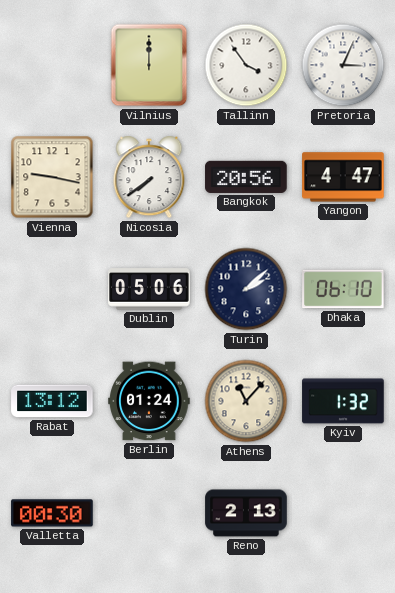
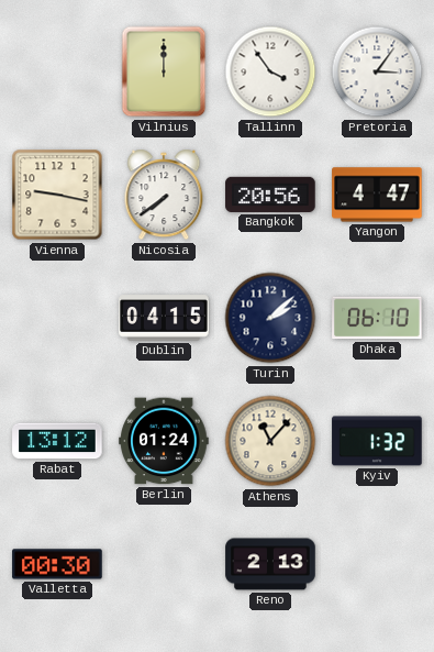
Pretoria: 3:04 -> 3:06 (377, 71)
Dublin: 05:06 -> 04:15 (164, 318)
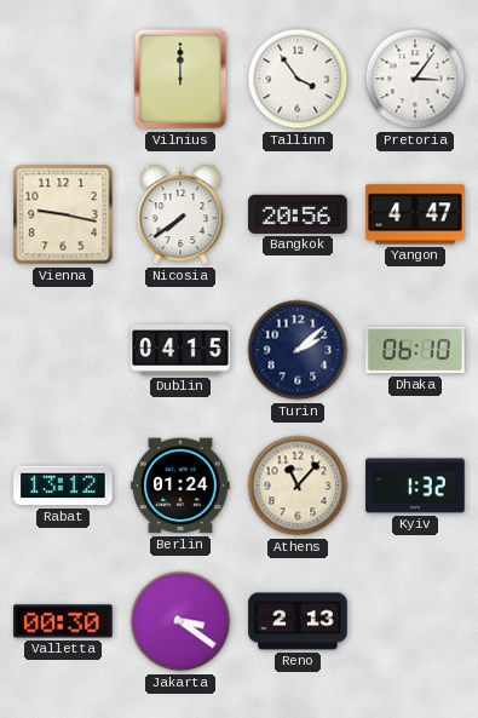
Jakarta: none -> 3:21 (180, 621)
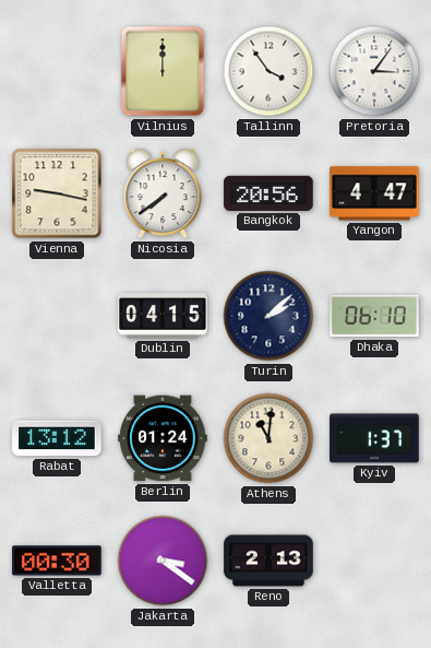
Athens: 11:07 -> 11:01 (268, 438)
Kyiv: 1:32 -> 1:37 (374, 438)
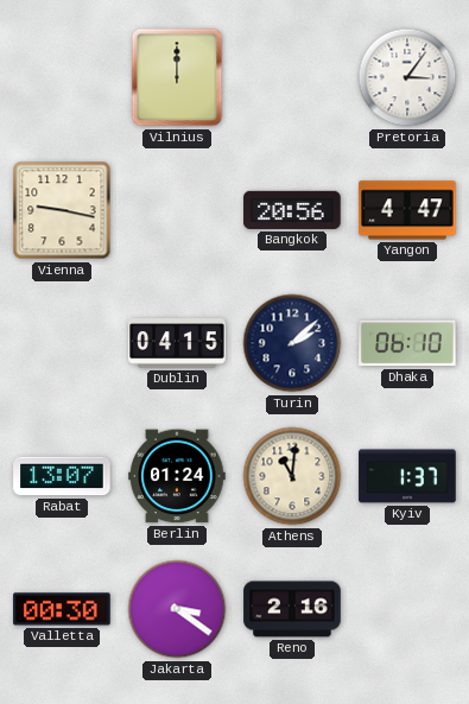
Tallinn: 3:54 -> none (268, 71)
Nicosia: 7:39 -> none (163, 193)
Rabat: 13:12 -> 13:07 (62, 476)
Reno: 2:13 -> 2:16 (292, 609)
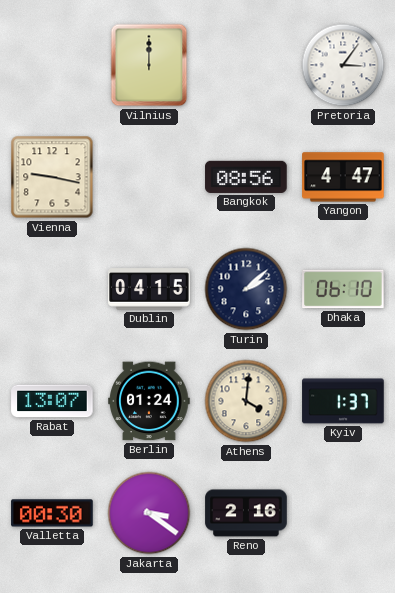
Bangkok: 20:56 -> 08:56 (246, 177)
Athens: 11:01 -> 4:01 (246, 401)
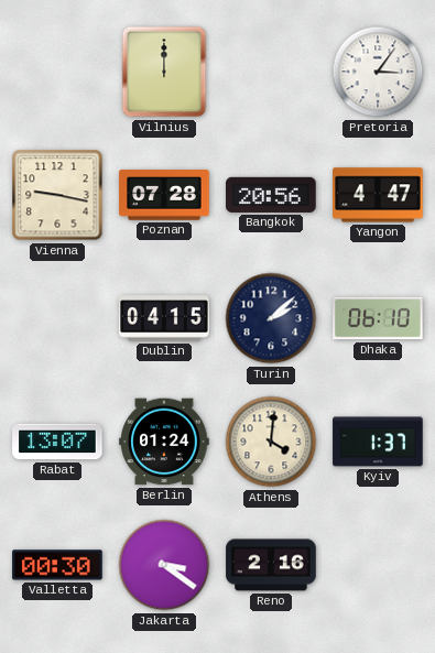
Poznan: none -> 07:28 (164, 195)
Bangkok: 08:56 -> 20:56 (271, 195)
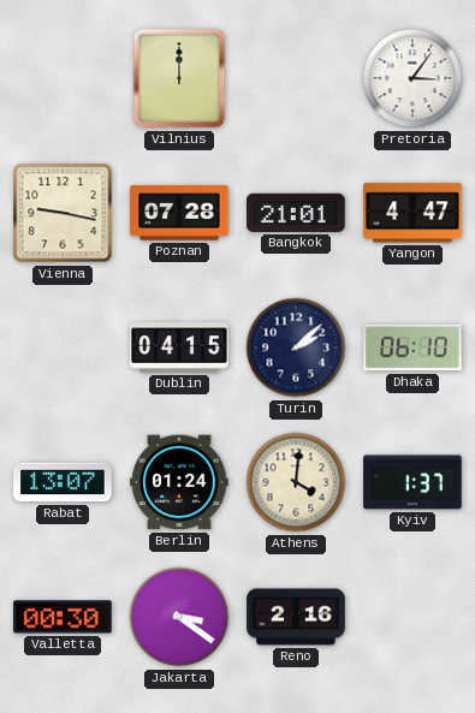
Bangkok: 20:56 -> 21:01 (296, 213)
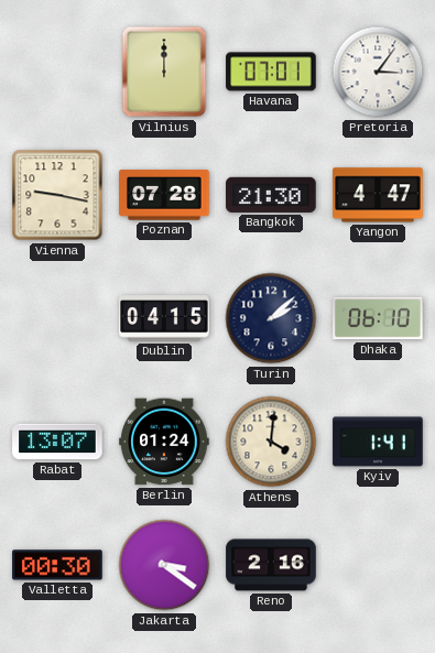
Havana: none -> 07:01 (271, 72)
Bangkok: 21:01 -> 21:30 (271, 195)
Kyiv: 1:37 -> 1:41 (378, 442)
